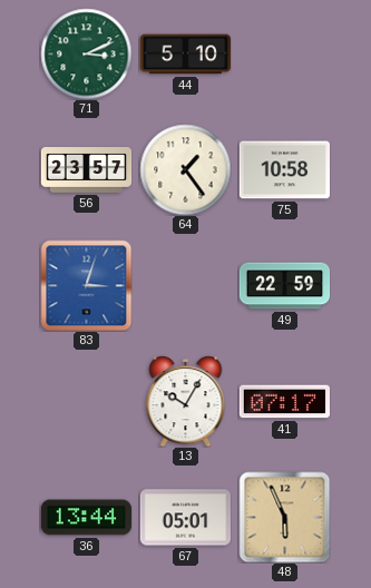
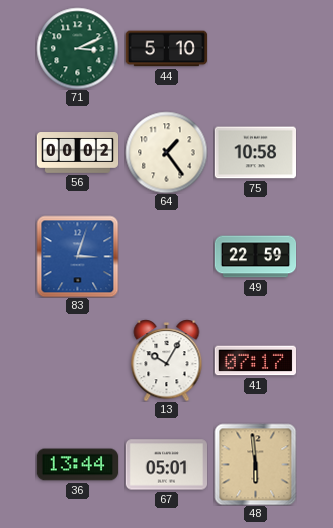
56: 23:57 -> 00:02 (77, 153)
48: 5:56 -> 5:59 (255, 464)
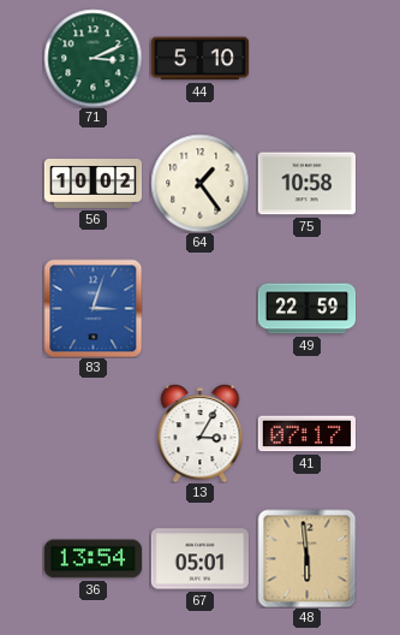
56: 00:02 -> 10:02 (92, 184)
13: 10:05 -> 3:05 (201, 433)
36: 13:44 -> 13:54 (92, 559)
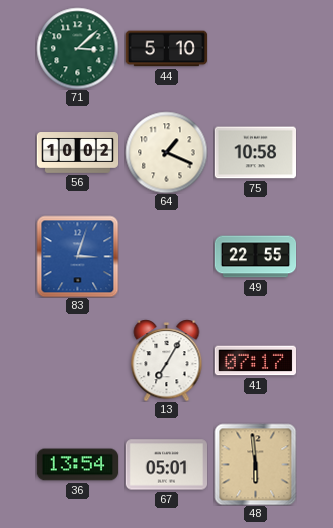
71: 3:11 -> 3:08 (77, 48)
64: 1:24 -> 1:19 (166, 152)
49: 22:59 -> 22:55 (255, 257)
13: 3:05 -> 7:05 (167, 360)
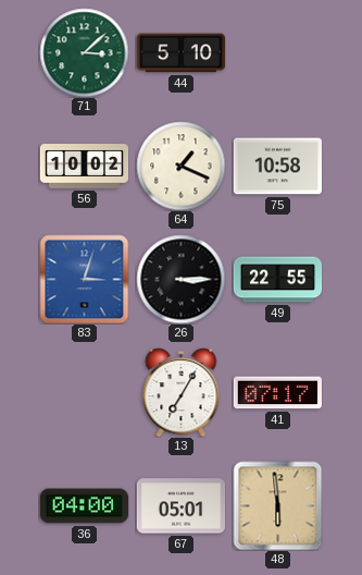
26: none -> 3:15 (180, 279)
36: 13:54 -> 04:00 (84, 506)
